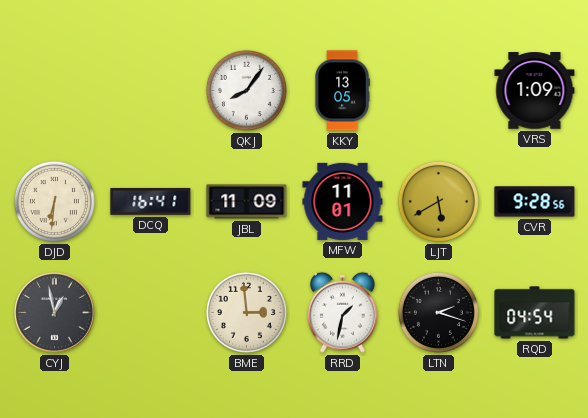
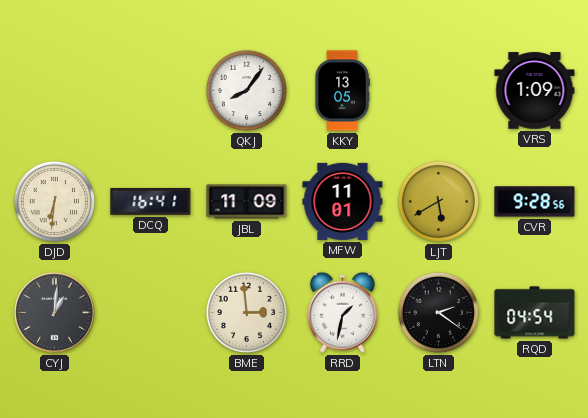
CYJ: 12:58 -> 1:01 (55, 313)
LTN: 2:18 -> 2:21 (438, 312)
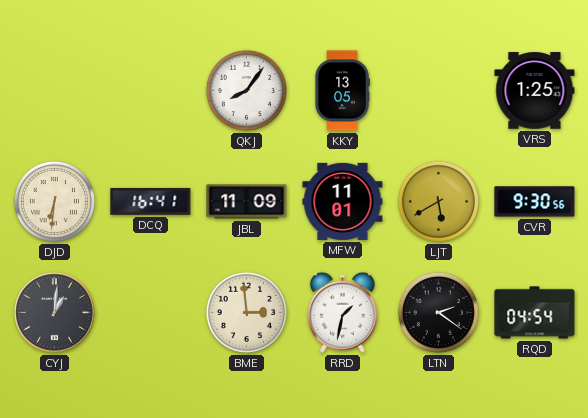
VRS: 1:09 -> 1:25 (535, 91)
CVR: 9:28 -> 9:30 (535, 202)
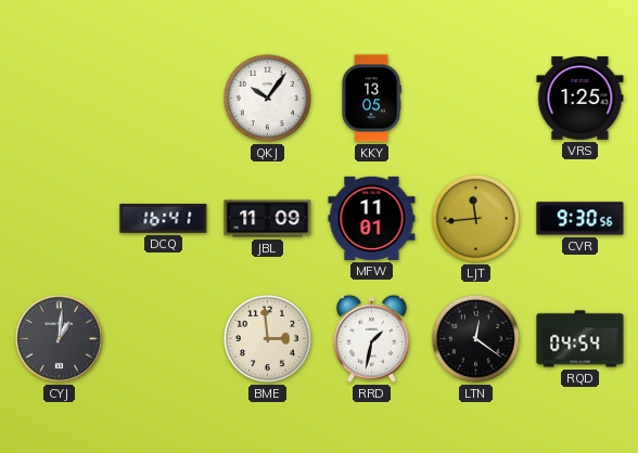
QKJ: 8:06 -> 10:06 (267, 98)
DJD: 6:31 -> none (54, 201)
LJT: 5:40 -> 11:44 (475, 218)
LTN: 2:21 -> 12:21 (475, 338)
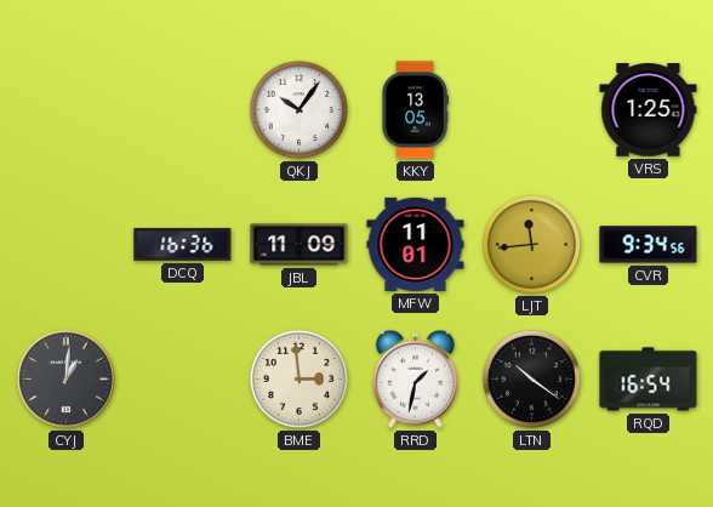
DCQ: 16:41 -> 16:36 (183, 244)
CVR: 9:30 -> 9:34 (649, 245)
LTN: 12:21 -> 10:21 (531, 378)
RQD: 04:54 -> 16:54 (649, 380)
